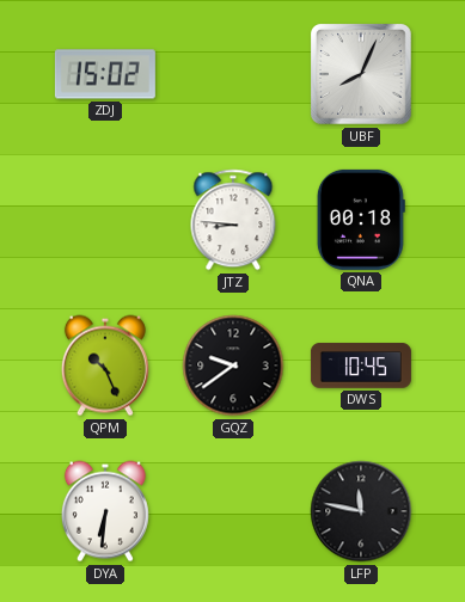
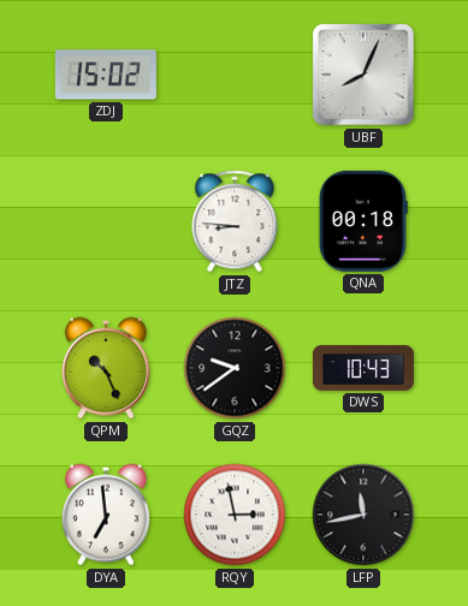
DWS: 10:45 -> 10:43 (363, 368)
DYA: 6:31 -> 6:59 (106, 515)
RQY: none -> 2:58 (235, 515)
LFP: 11:47 -> 11:43 (363, 515)
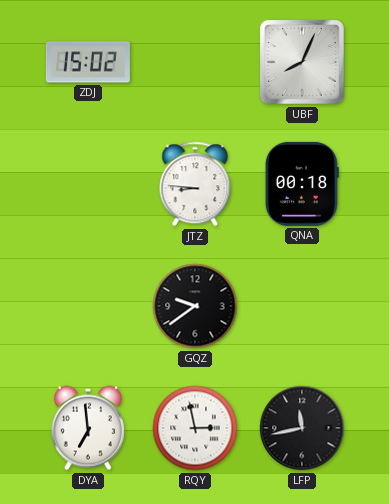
QPM: 10:26 -> none (106, 368)
DWS: 10:43 -> none (363, 368)
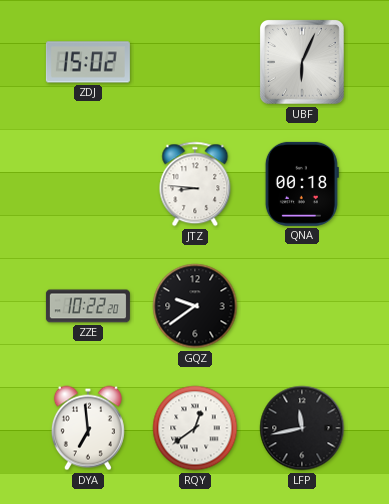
UBF: 8:04 -> 6:04 (303, 63)
ZZE: none -> 10:22 (88, 306)
RQY: 2:58 -> 12:39 (195, 428)
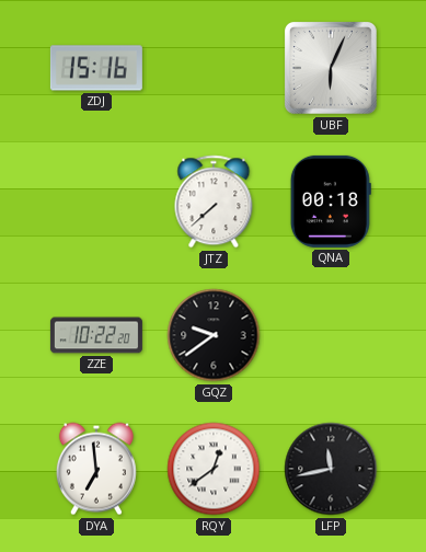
ZDJ: 15:02 -> 15:16 (96, 68)
JTZ: 8:46 -> 7:38 (214, 202)
